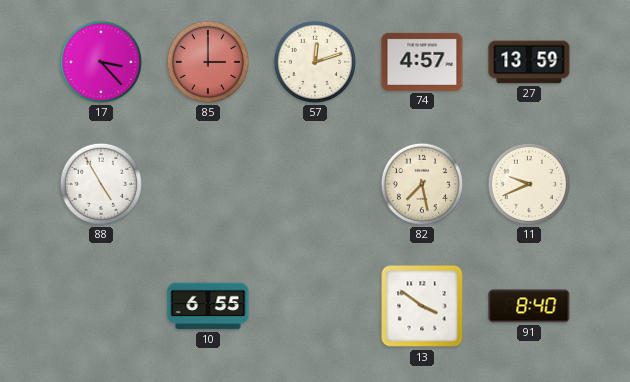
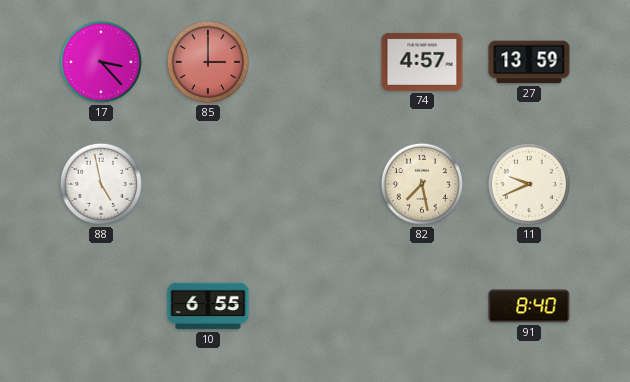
57: 12:12 -> none (315, 62)
88: 4:55 -> 4:58 (101, 184)
13: 3:51 -> none (422, 306)
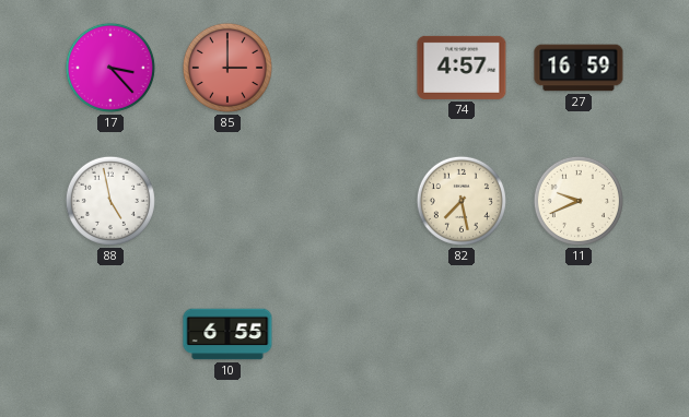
27: 13:59 -> 16:59 (579, 68)
91: 8:40 -> none (529, 306)
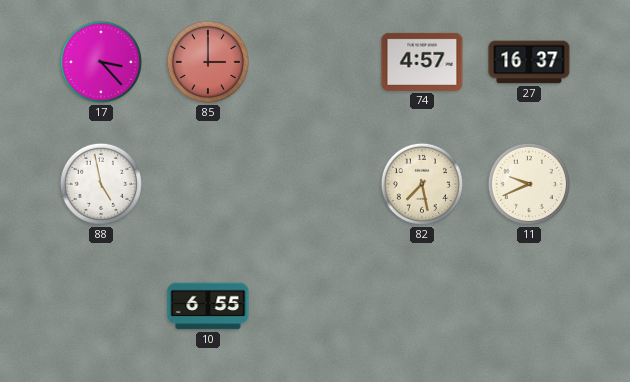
27: 16:59 -> 16:37 (529, 62)
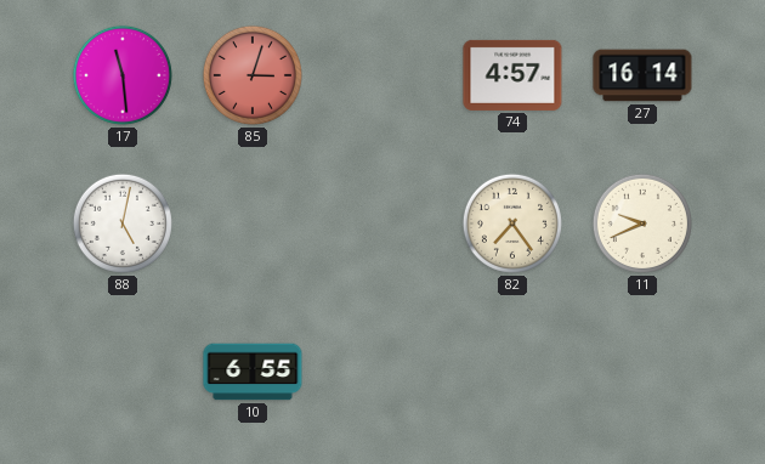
17: 3:23 -> 11:29 (123, 75)
85: 3:00 -> 3:03 (253, 75)
27: 16:37 -> 16:14 (642, 75)
88: 4:58 -> 5:02 (123, 223)
82: 7:28 -> 7:24 (512, 223)
